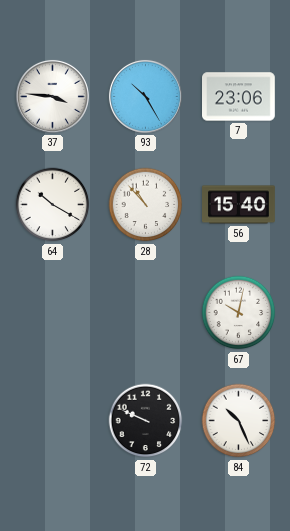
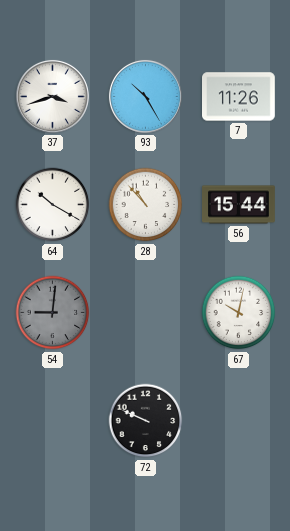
37: 3:46 -> 3:42 (52, 96)
7: 23:06 -> 11:26 (239, 97)
56: 15:40 -> 15:44 (239, 205)
54: none -> 9:01 (53, 313)
84: 10:26 -> none (239, 421)
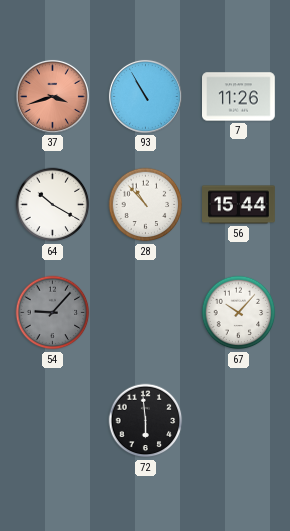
37 dial: white -> salmon (52, 96)
93: 10:25 -> 10:55 (145, 96)
54: 9:01 -> 9:07 (53, 313)
67: 10:02 -> 10:07 (239, 313)
72: 9:49 -> 5:59 (146, 421)
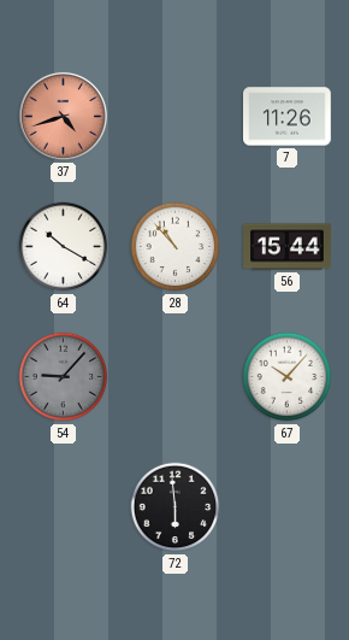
37: 3:42 -> 4:42 (63, 116)
93: 10:55 -> none (145, 96)
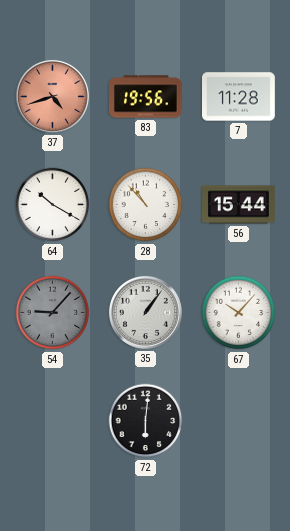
83: none -> 19:56 (146, 97)
7: 11:26 -> 11:28 (239, 97)
35: none -> 1:06 (145, 312)
72: 5:59 -> 6:01 (146, 421)
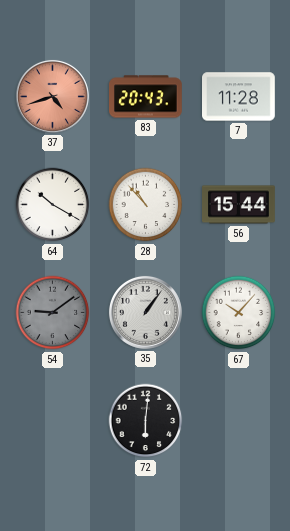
83: 19:56 -> 20:43 (146, 97)
54: 9:07 -> 9:09 (53, 313)
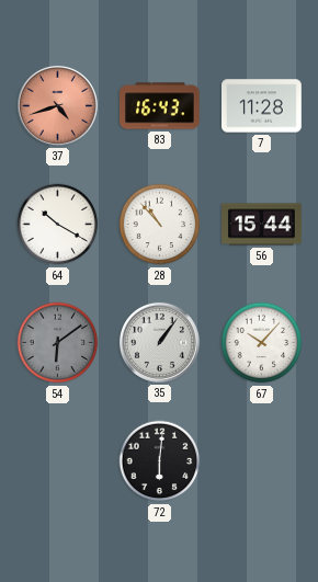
83: 20:43 -> 16:43 (160, 106)
54: 9:09 -> 6:09 (58, 343)
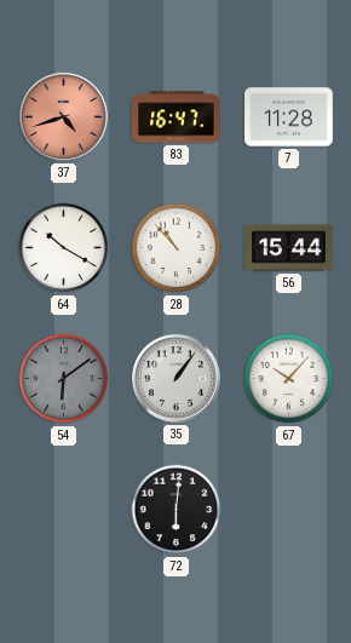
83: 16:43 -> 16:47 (177, 117)
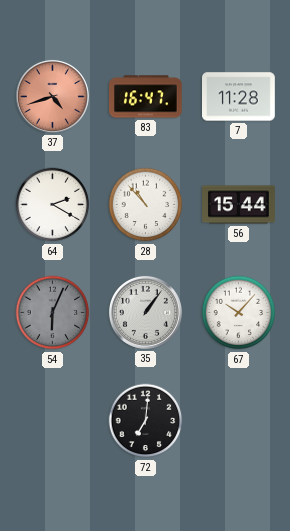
64: 10:20 -> 2:20 (53, 205)
54: 6:09 -> 6:04 (53, 313)
72: 6:01 -> 7:01 (146, 421)
